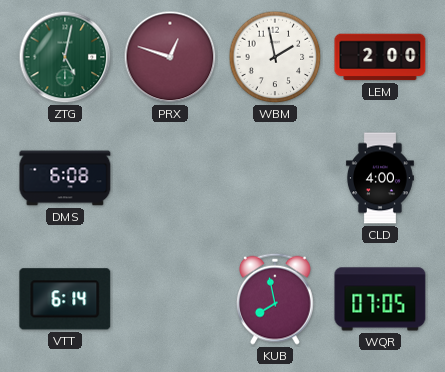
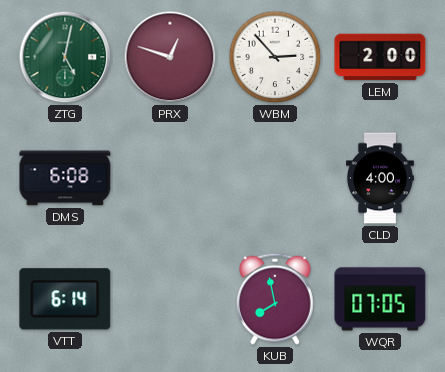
WBM: 1:58 -> 2:53 (275, 57)
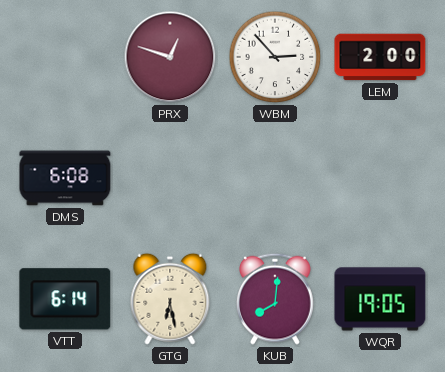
ZTG: 5:02 -> none (65, 57)
CLD: 4:00 -> none (380, 178)
GTG: none -> 6:28 (170, 299)
KUB: 7:58 -> 8:01 (276, 299)
WQR: 07:05 -> 19:05 (380, 299)
